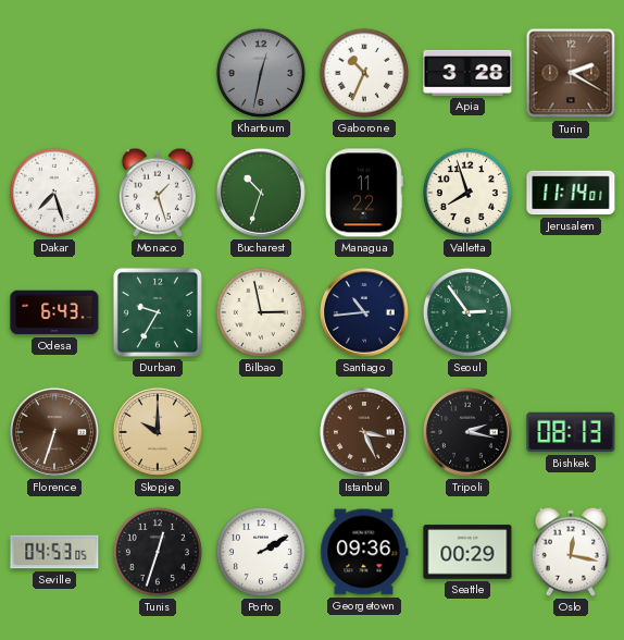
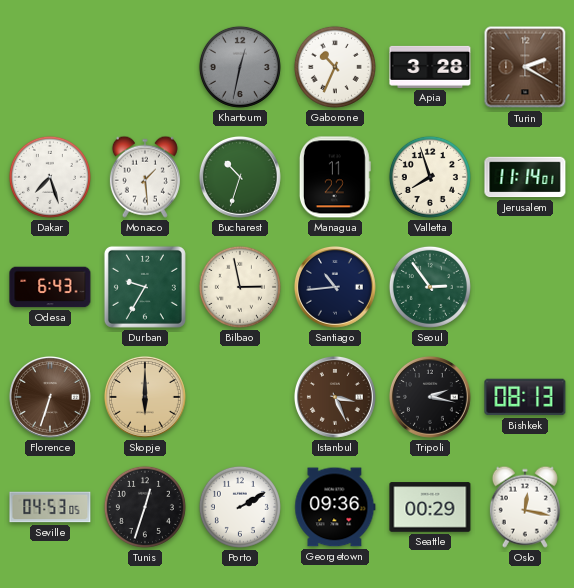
Monaco: 1:27 -> 1:29 (145, 177)
Skopje: 10:00 -> 6:00 (145, 397)
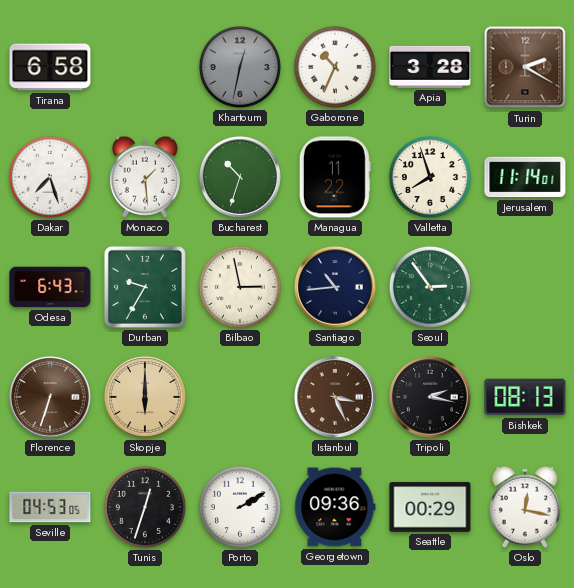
Tirana: none -> 6:58 (50, 67)
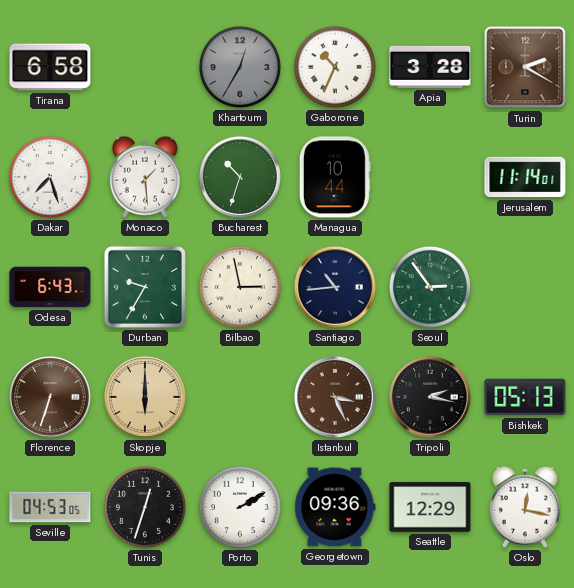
Khartoum: 12:32 -> 12:35 (240, 67)
Managua: 11:22 -> 10:44 (335, 177)
Valletta: 7:57 -> none (430, 177)
Bishkek: 08:13 -> 05:13 (525, 397)
Seattle: 00:29 -> 12:29 (430, 507)
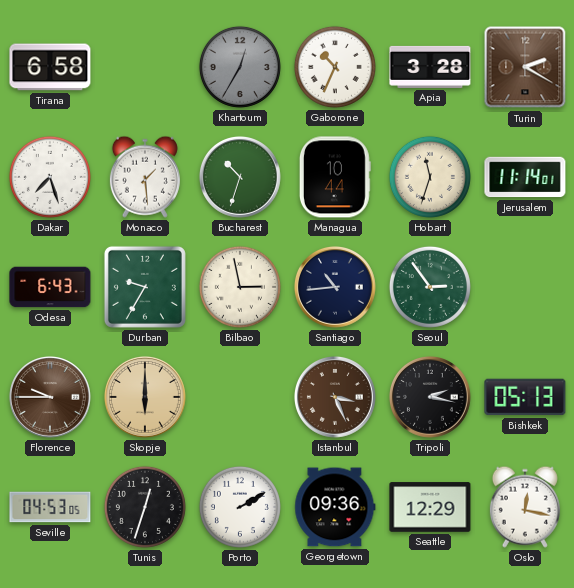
Hobart: none -> 11:33 (430, 177)
Florence: 6:33 -> 9:45 (50, 397)
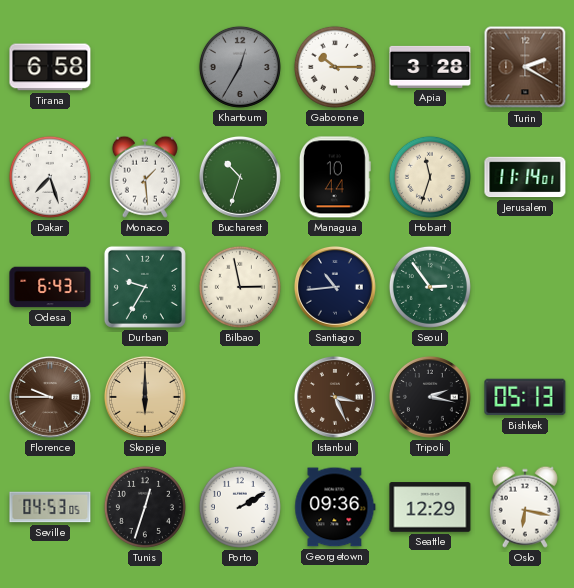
Gaborone: 10:34 -> 10:15 (335, 67)
Oslo: 12:17 -> 6:17 (525, 507)
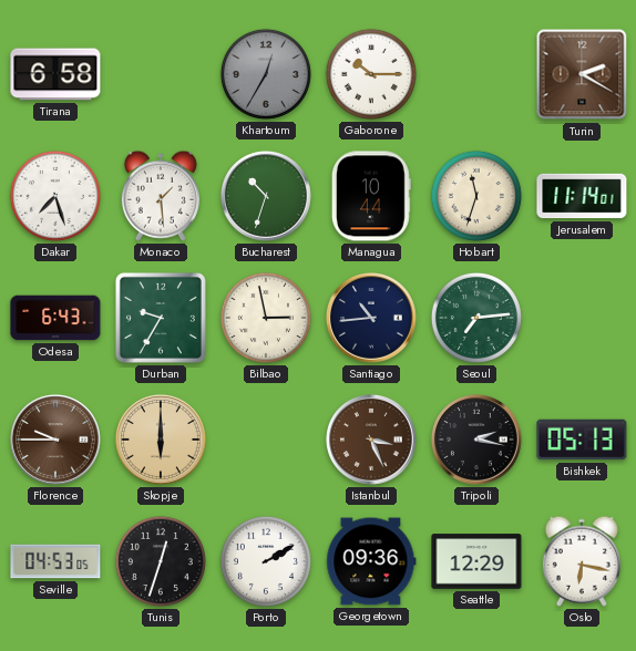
Apia: 3:28 -> none (430, 67)
Seoul: 2:54 -> 7:14 (476, 318)
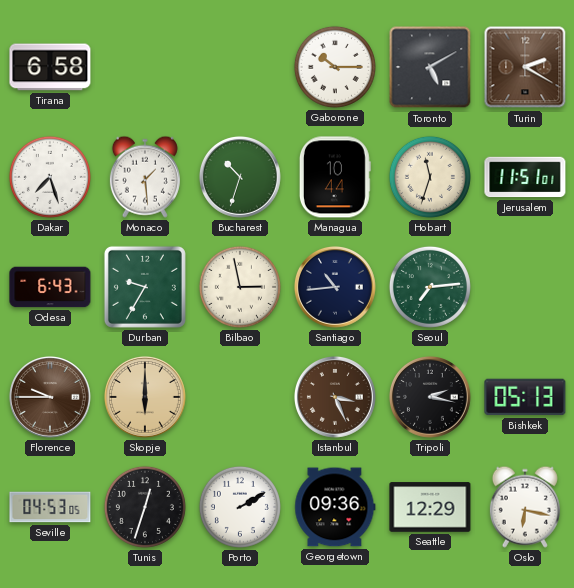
Khartoum: 12:35 -> none (266, 74)
Toronto: none -> 5:10 (430, 67)
Jerusalem: 11:14 -> 11:51 (525, 177)
